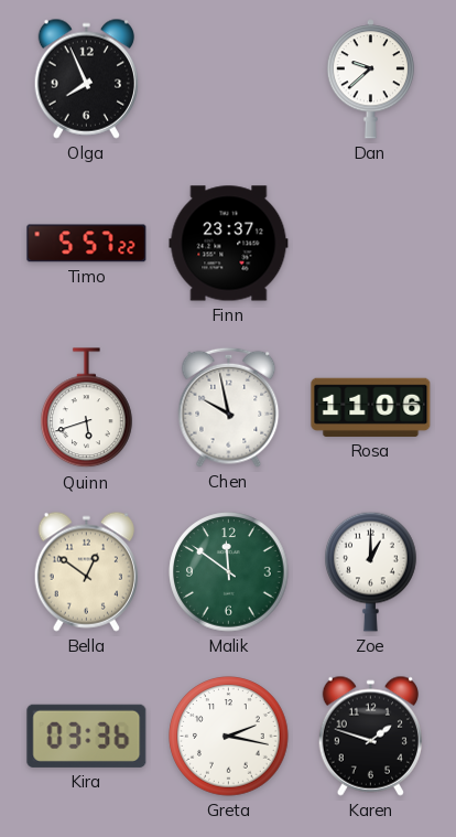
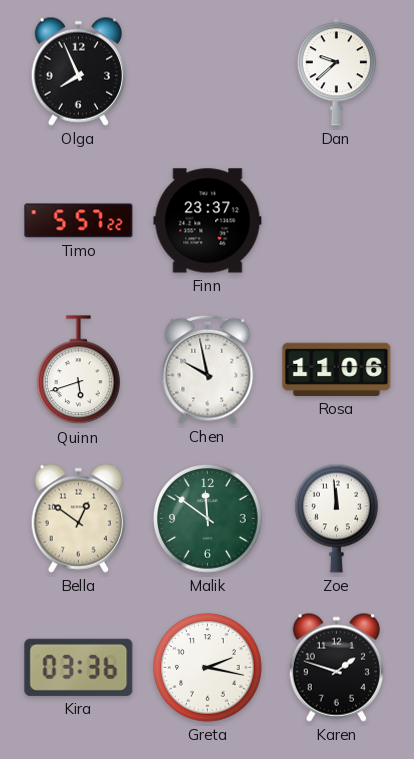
Zoe: 1:00 -> 11:59 (337, 518)
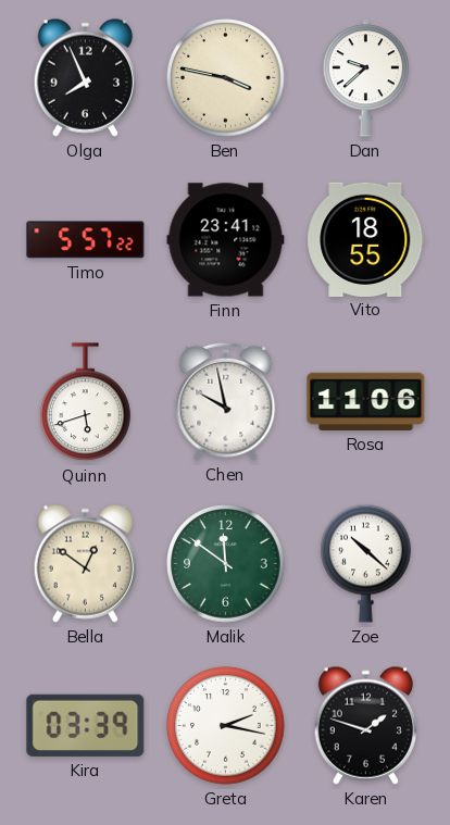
Ben: none -> 3:47 (226, 78)
Finn: 23:37 -> 23:41 (226, 240)
Vito: none -> 18:55 (366, 239)
Zoe: 11:59 -> 10:22 (366, 563)
Kira: 03:36 -> 03:39 (86, 725)
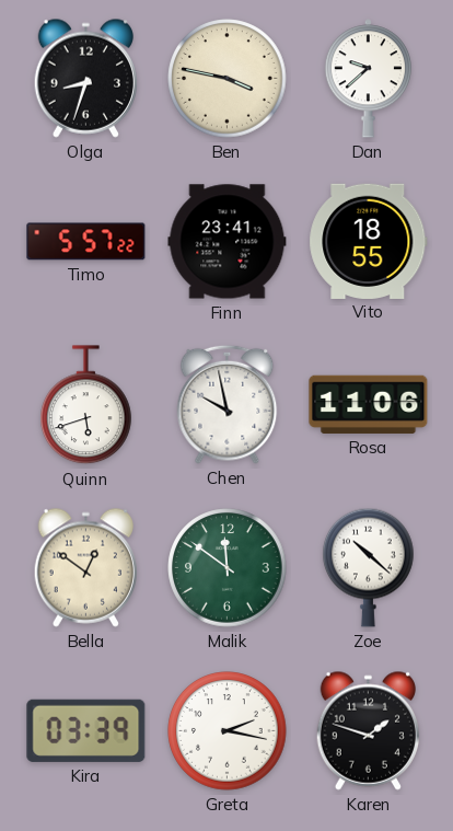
Olga: 7:56 -> 8:33 (85, 78)
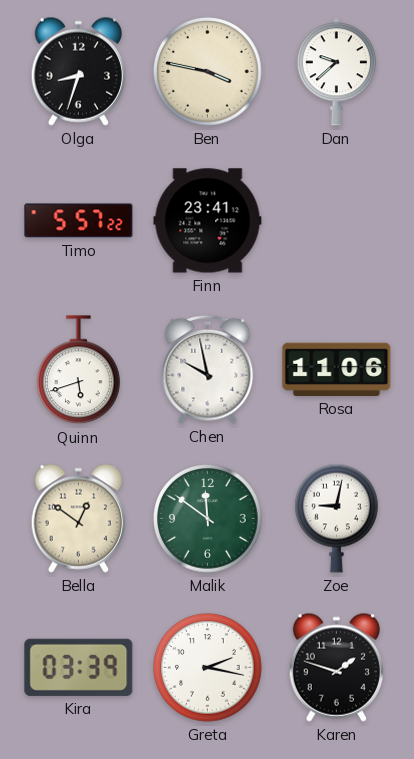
Vito: 18:55 -> none (369, 241)
Zoe: 10:22 -> 9:02 (337, 518)
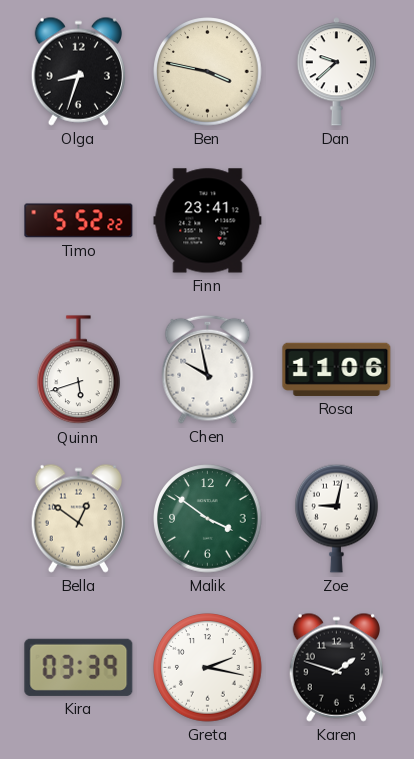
Timo: 5:57 -> 5:52 (79, 221)
Malik: 11:51 -> 3:51 (208, 519)
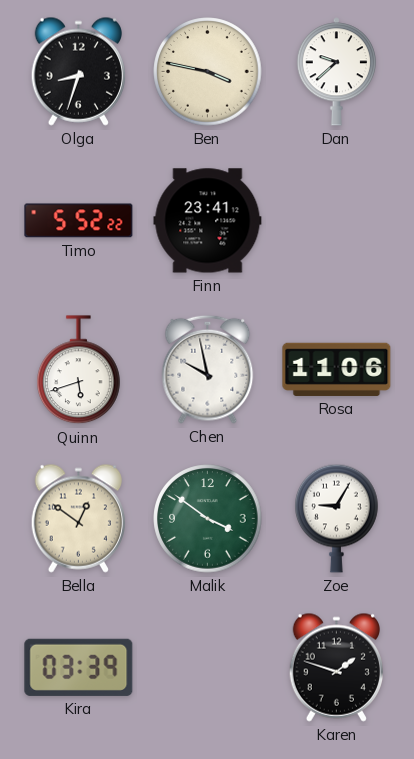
Zoe: 9:02 -> 9:05 (337, 518)
Greta: 2:17 -> none (208, 668)
